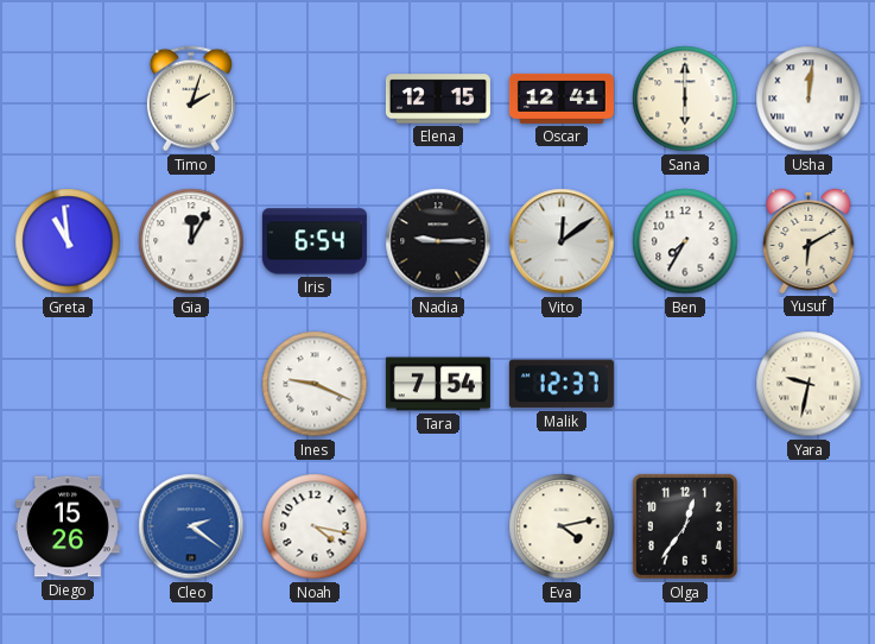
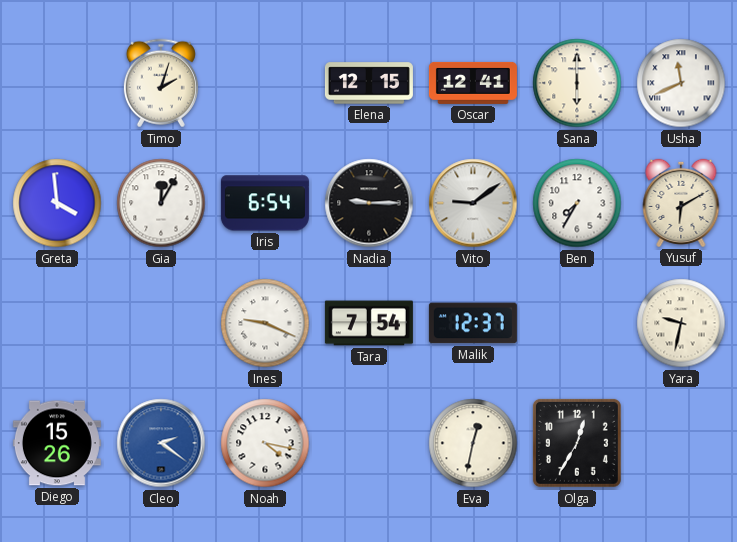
Usha: 12:01 -> 11:41 (681, 83)
Greta: 10:59 -> 3:59 (57, 203)
Vito: 12:09 -> 9:09 (473, 203)
Eva: 4:13 -> 12:32 (473, 443)
Olga: 12:36 -> 12:35 (577, 443)
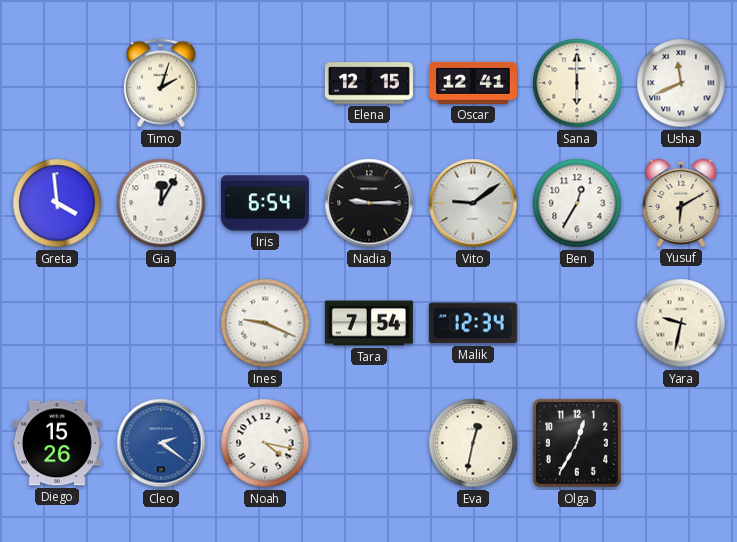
Ben: 7:35 -> 12:35 (577, 203)
Malik: 12:37 -> 12:34 (473, 323)
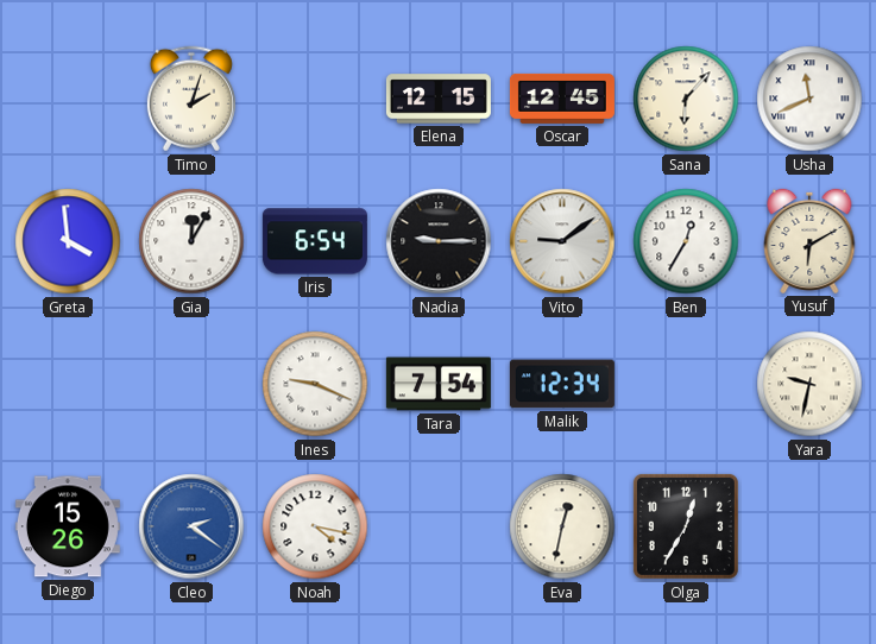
Oscar: 12:41 -> 12:45 (562, 99)
Sana: 6:00 -> 6:07 (686, 99)
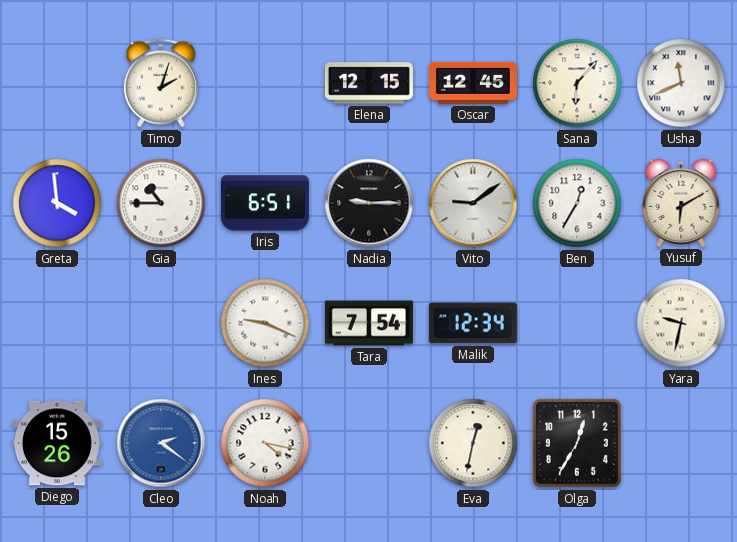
Gia: 12:05 -> 10:45 (161, 203)
Iris: 6:54 -> 6:51 (265, 203)
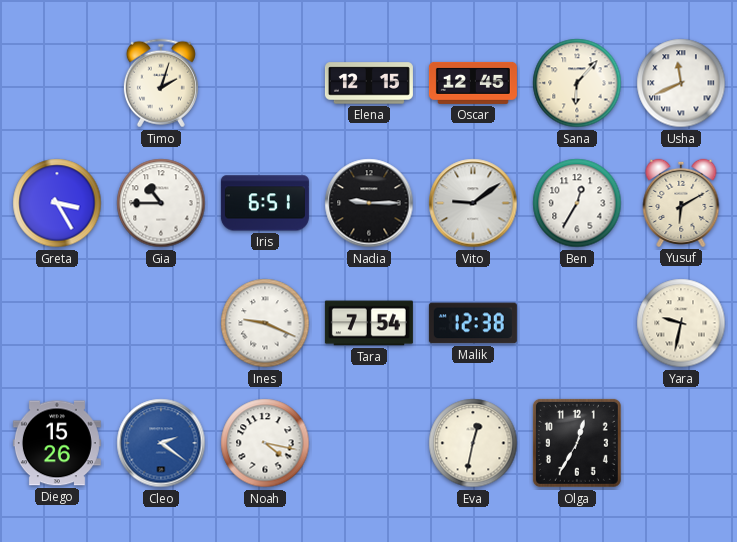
Greta: 3:59 -> 3:25 (57, 203)
Malik: 12:34 -> 12:38 (473, 323)
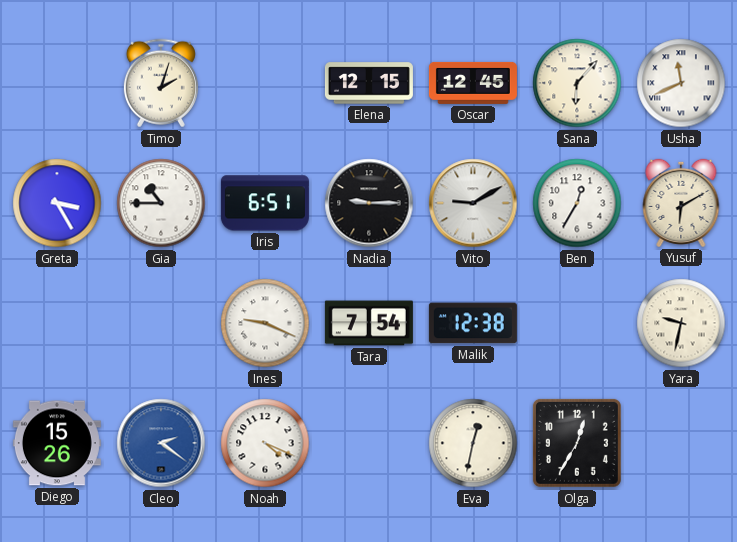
Vito: 9:09 -> 9:10 (473, 203)
Noah: 4:17 -> 4:19 (265, 443)
